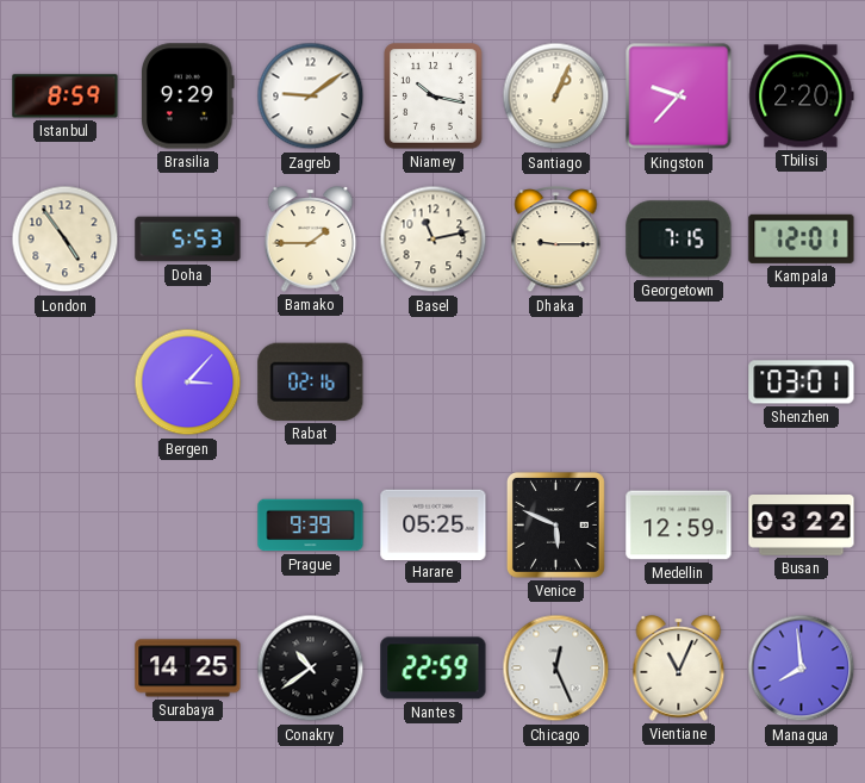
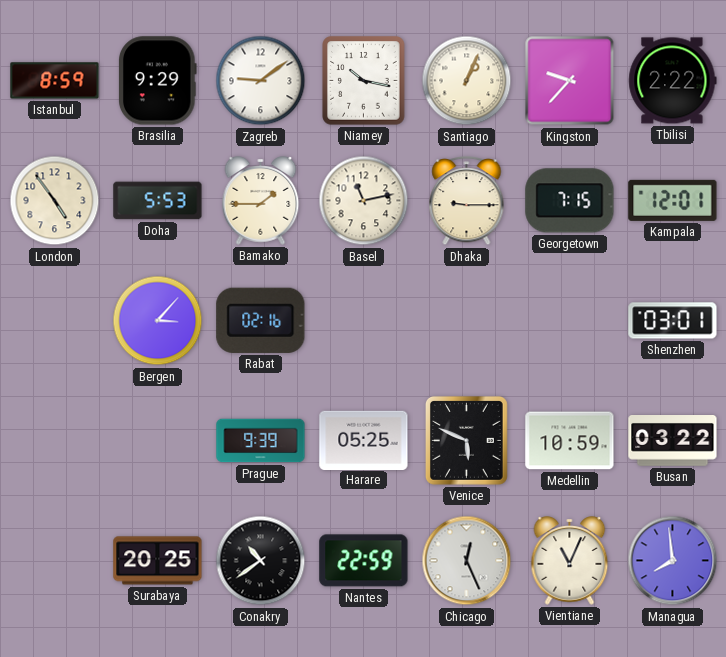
Tbilisi: 2:20 -> 2:22 (673, 81)
Medellin: 12:59 -> 10:59 (570, 441)
Surabaya: 14:25 -> 20:25 (158, 561)
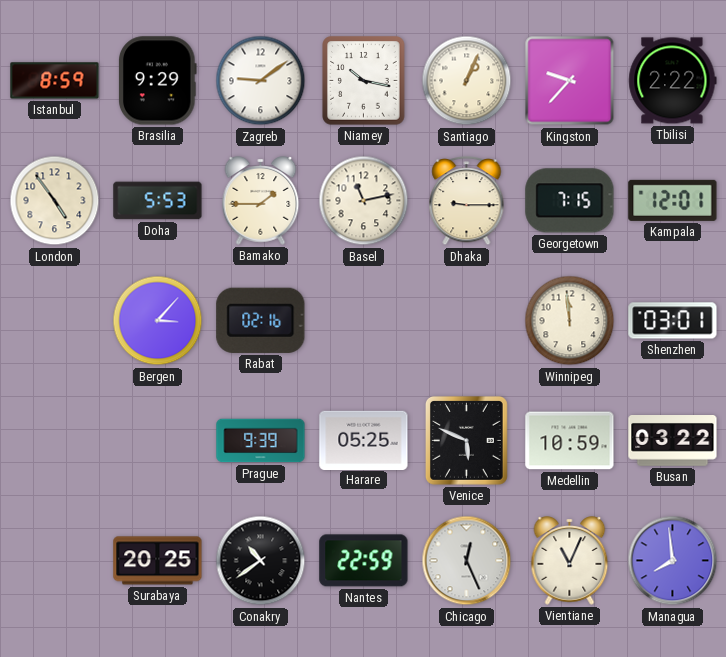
Winnipeg: none -> 11:59 (570, 321)
